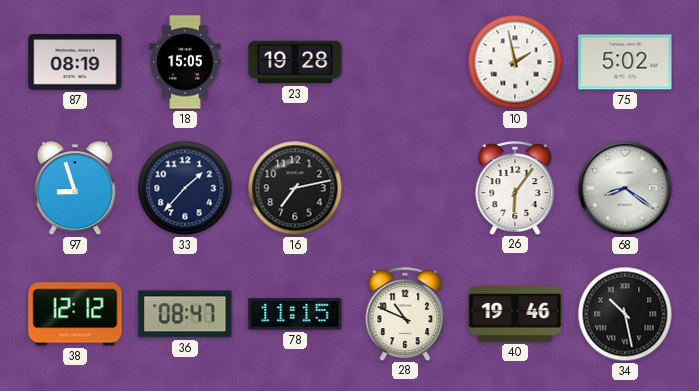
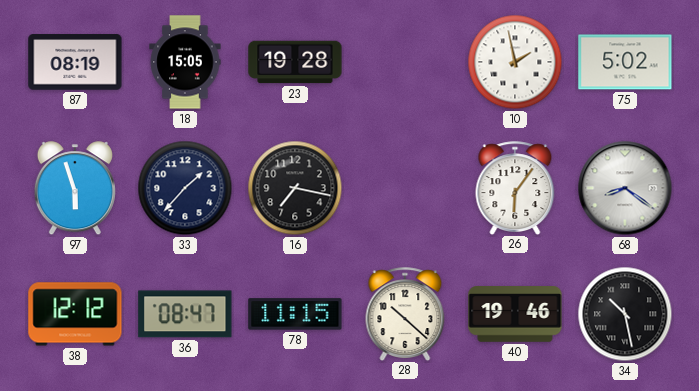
97: 8:57 -> 5:57 (75, 189)
16: 7:13 -> 7:17 (295, 188)
28: 10:49 -> 10:22 (405, 314)
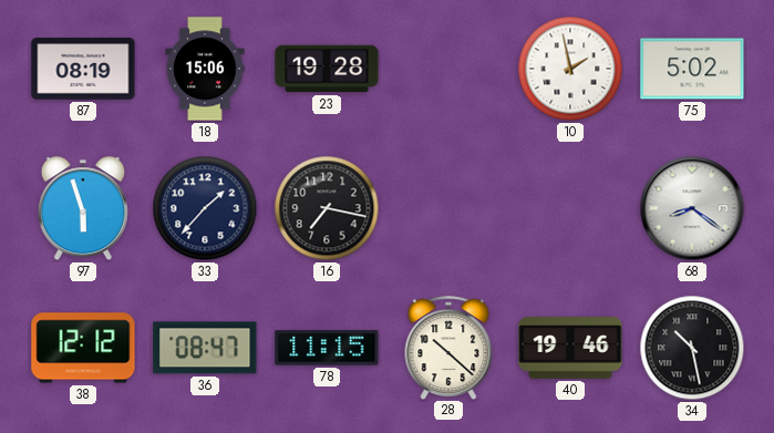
18: 15:05 -> 15:06 (205, 69)
26: 6:06 -> none (515, 188)
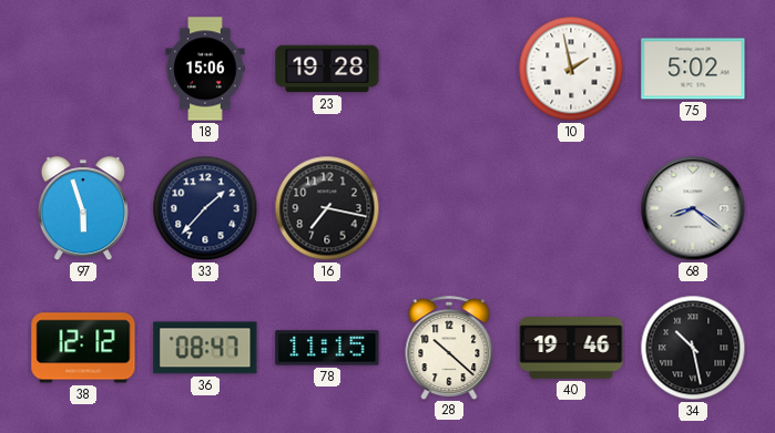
87: 08:19 -> none (83, 69)
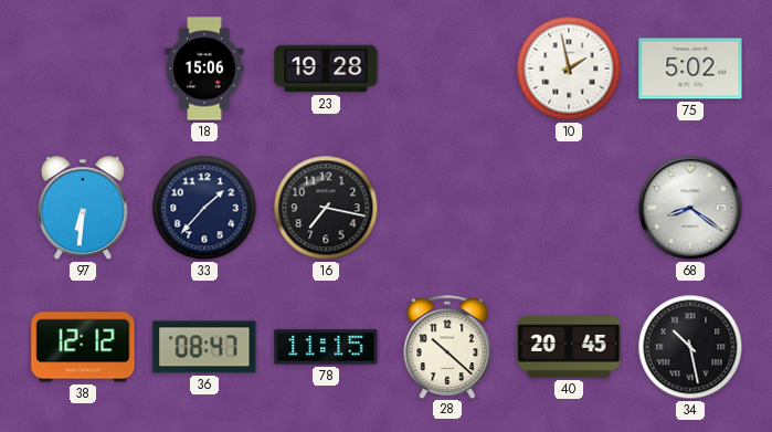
97: 5:57 -> 6:31 (83, 209)
40: 19:46 -> 20:45 (569, 347)
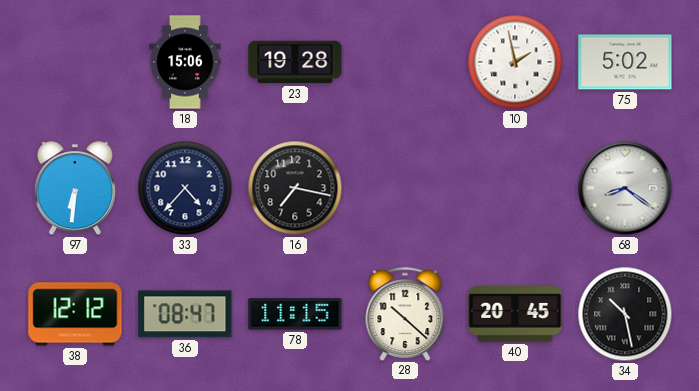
33: 1:37 -> 4:37 (185, 188)
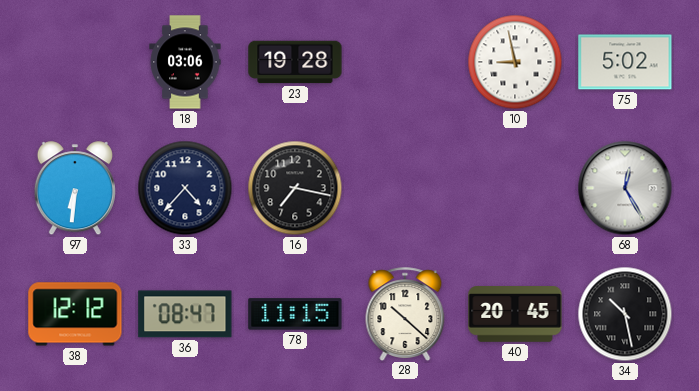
18: 15:06 -> 03:06 (185, 62)
10: 1:58 -> 8:58 (515, 62)
68: 8:21 -> 12:25 (625, 188)
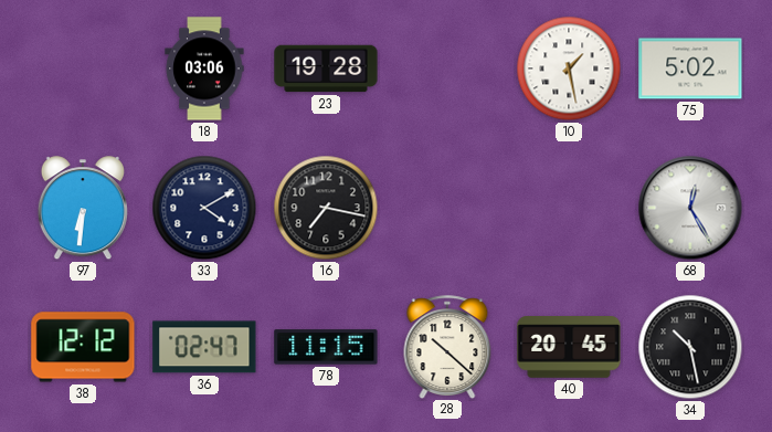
10: 8:58 -> 1:28 (569, 69)
33: 4:37 -> 4:10 (204, 208)
36: 08:47 -> 02:47 (204, 347)
